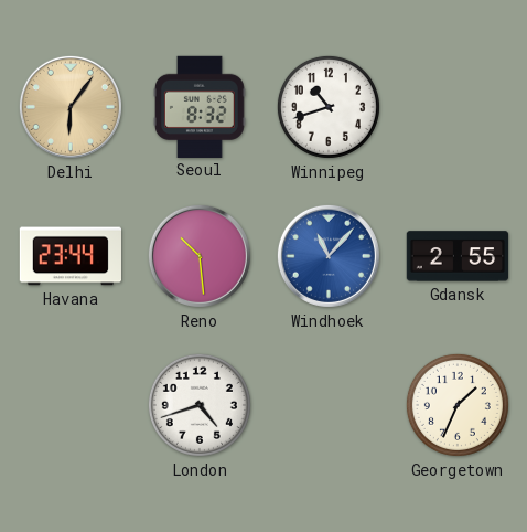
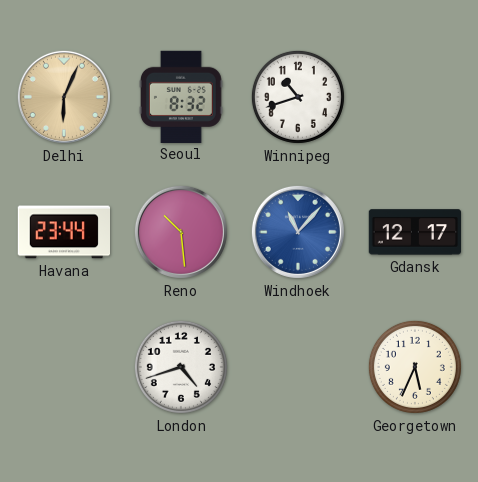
Delhi: 6:06 -> 6:04 (64, 97)
Gdansk: 2:55 -> 12:17 (415, 232)
Georgetown: 1:34 -> 5:34 (415, 367)
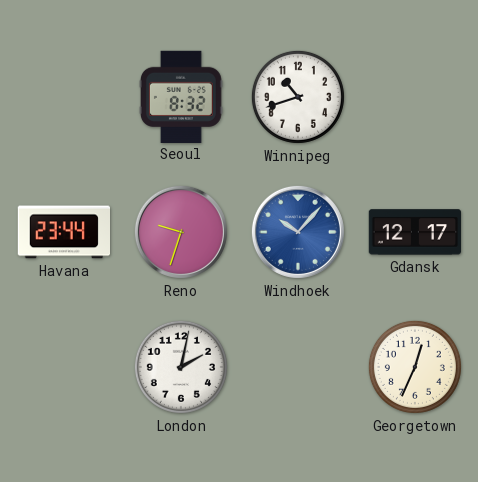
Delhi: 6:04 -> none (64, 97)
Reno: 10:29 -> 9:33 (181, 232)
Windhoek: 11:07 -> 10:07 (298, 232)
London: 4:42 -> 2:02 (181, 367)
Georgetown: 5:34 -> 12:34 (415, 367)
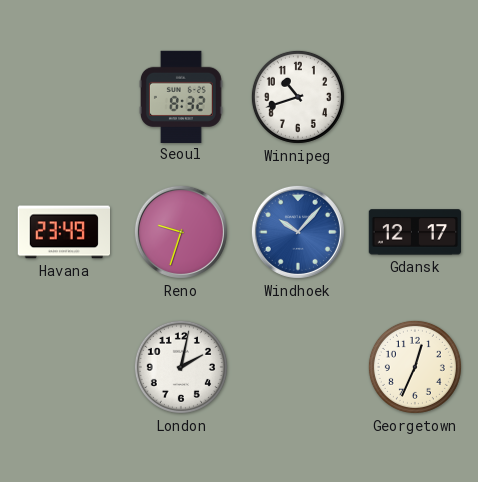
Havana: 23:44 -> 23:49 (63, 232)
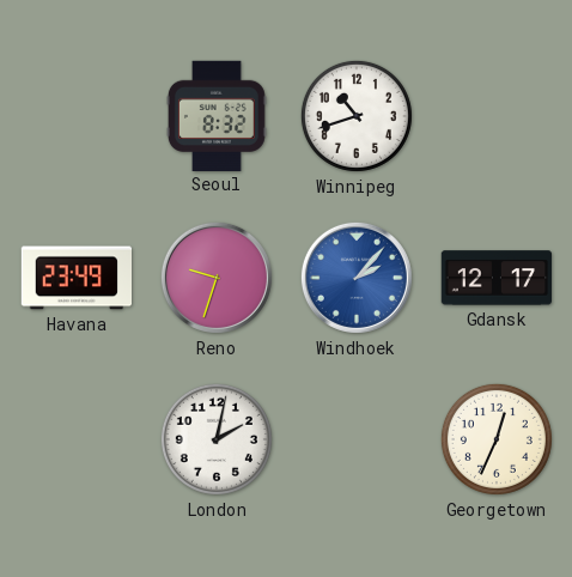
Windhoek: 10:07 -> 2:07 (357, 278)
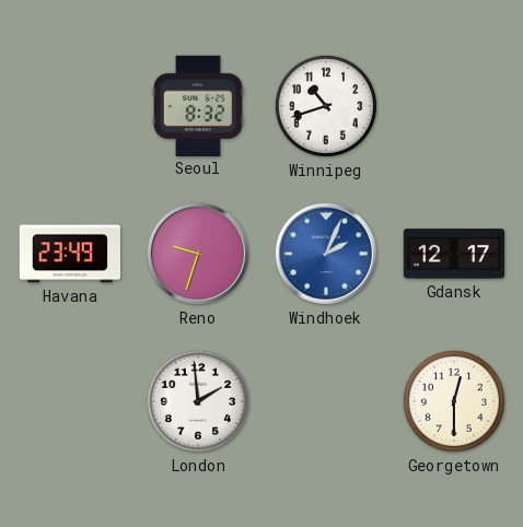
Windhoek: 2:07 -> 2:04 (326, 254)
London: 2:02 -> 1:59 (198, 401)
Georgetown: 12:34 -> 12:30 (454, 401)
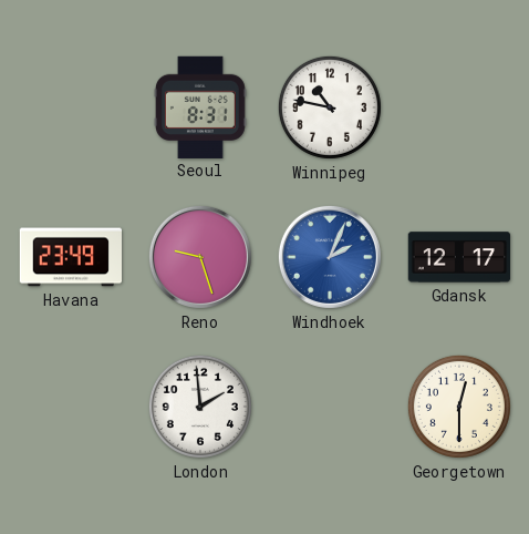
Seoul: 8:32 -> 8:31 (200, 106)
Winnipeg: 10:42 -> 10:47 (330, 107)
Reno: 9:33 -> 9:27 (200, 257)
